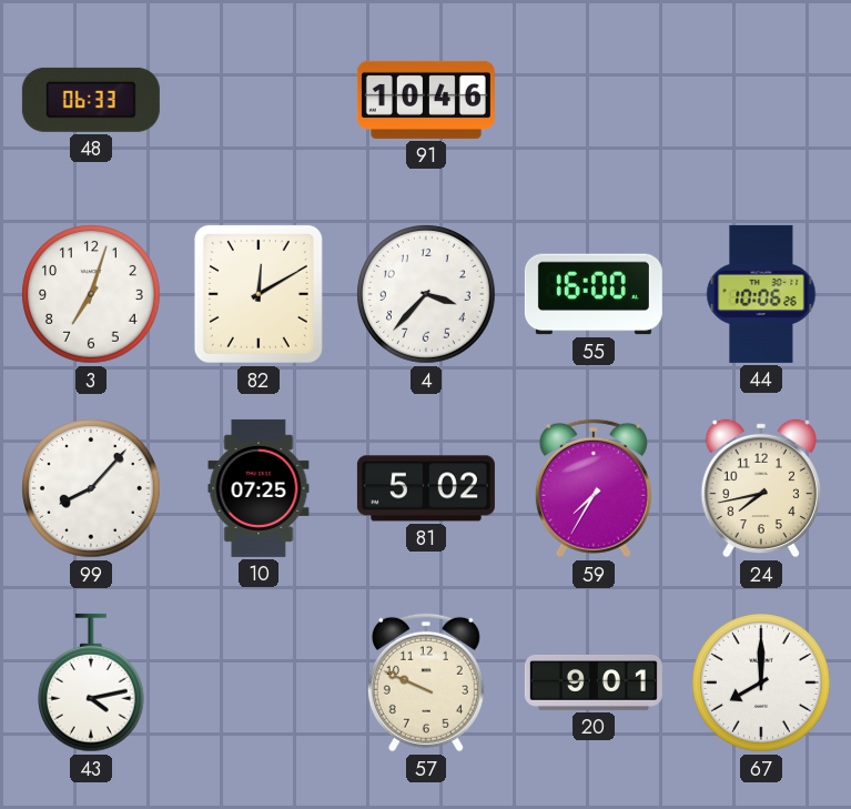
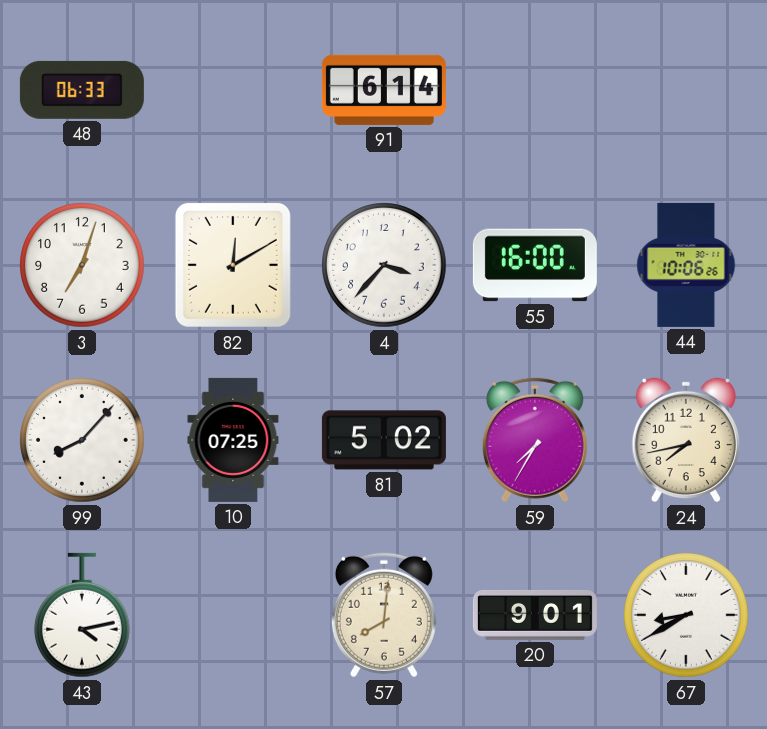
91: 10:46 -> 6:14 (384, 90)
57: 9:49 -> 8:01 (384, 615)
67: 8:00 -> 8:40 (686, 615)
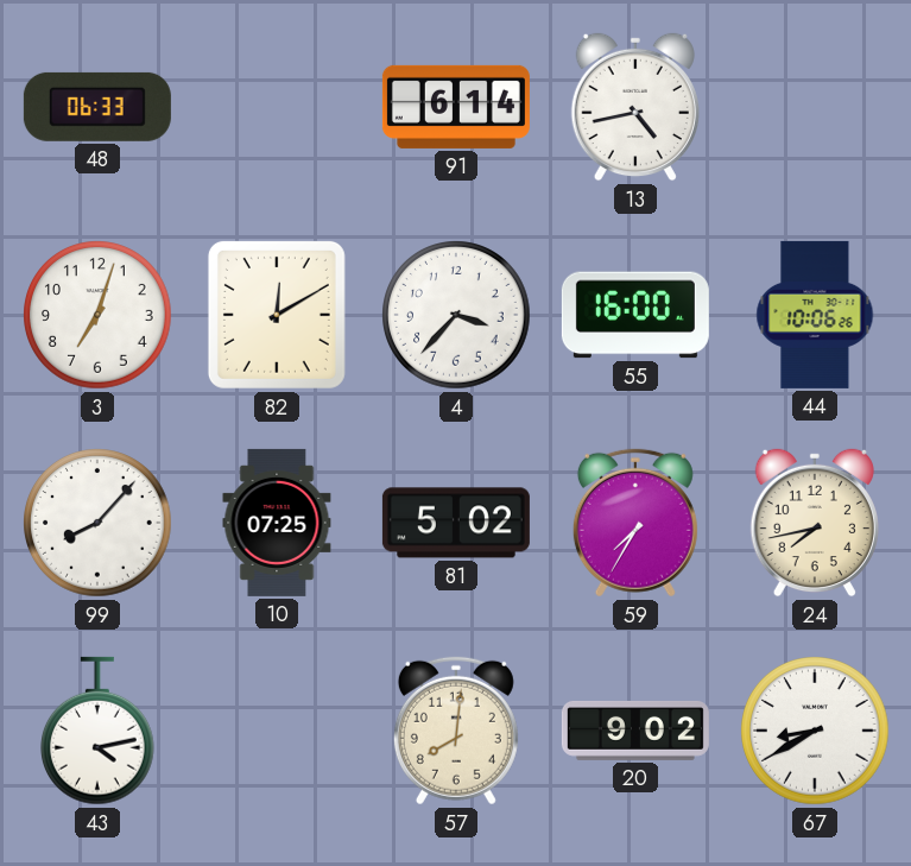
13: none -> 4:43 (635, 107)
20: 9:01 -> 9:02 (635, 731)
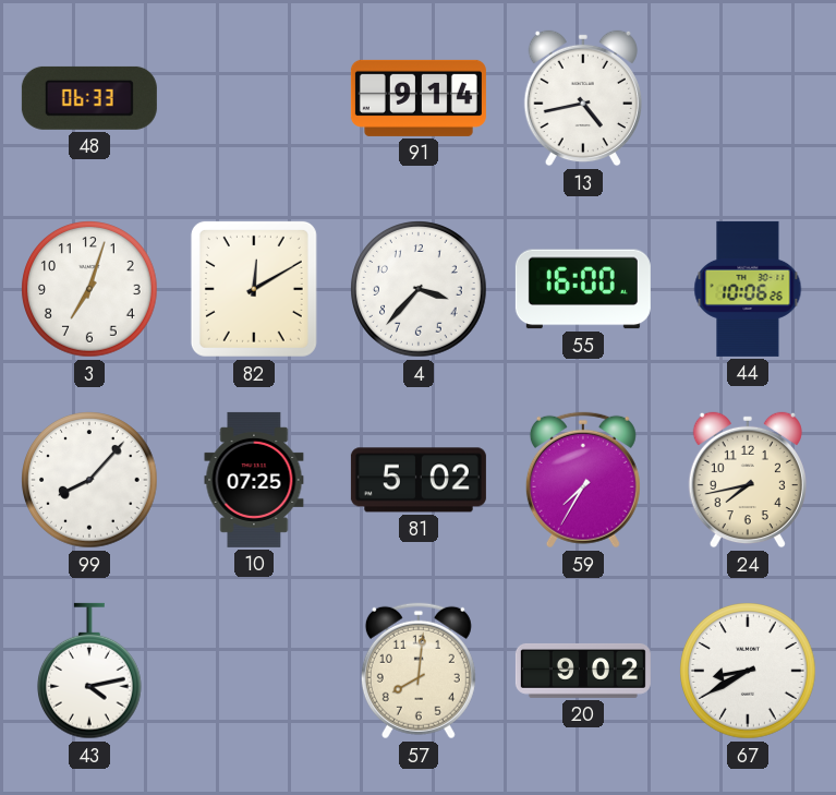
91: 6:14 -> 9:14 (419, 98)
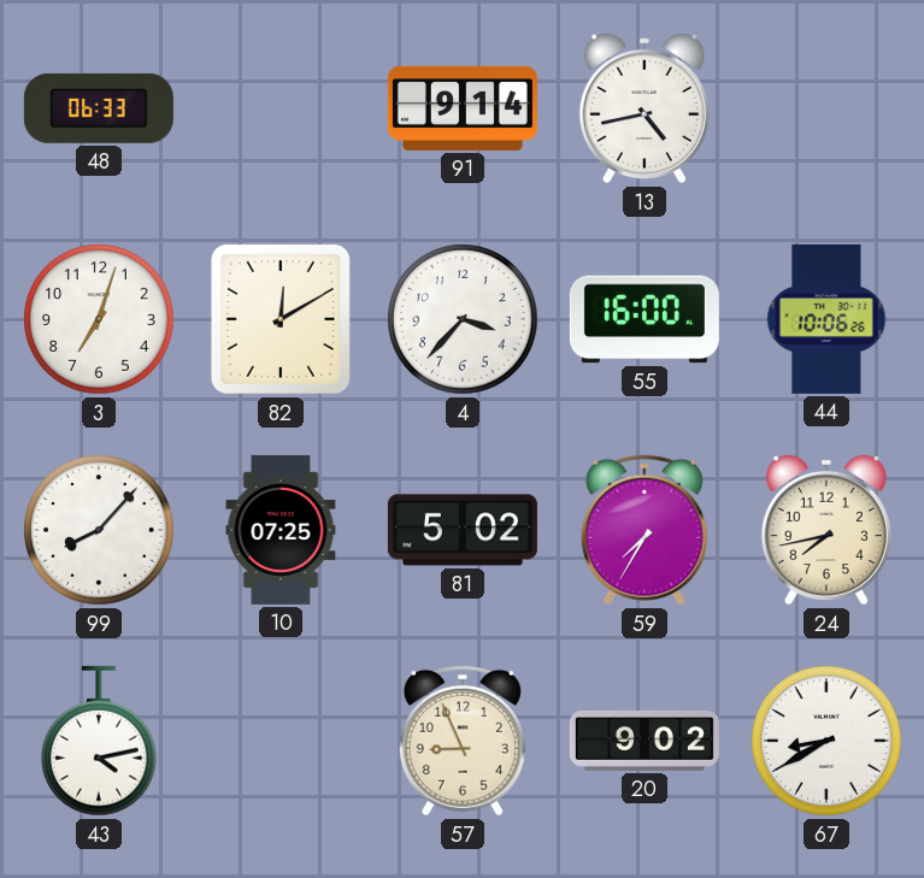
57: 8:01 -> 8:56 (463, 741)
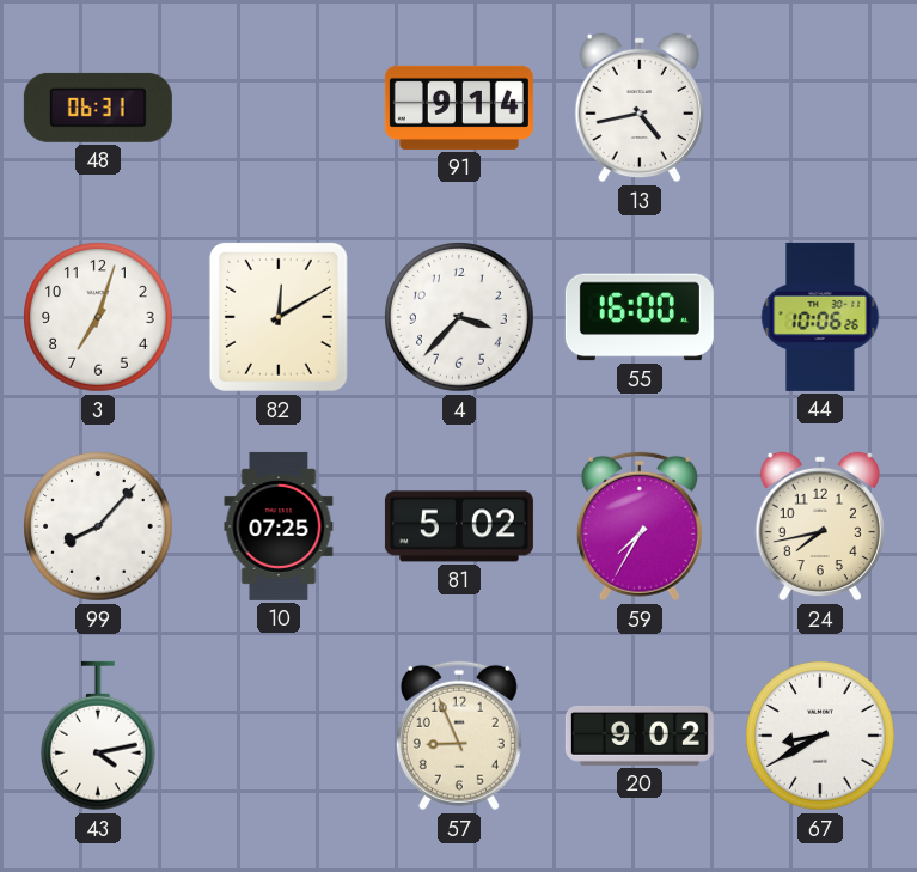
48: 06:33 -> 06:31 (98, 108)
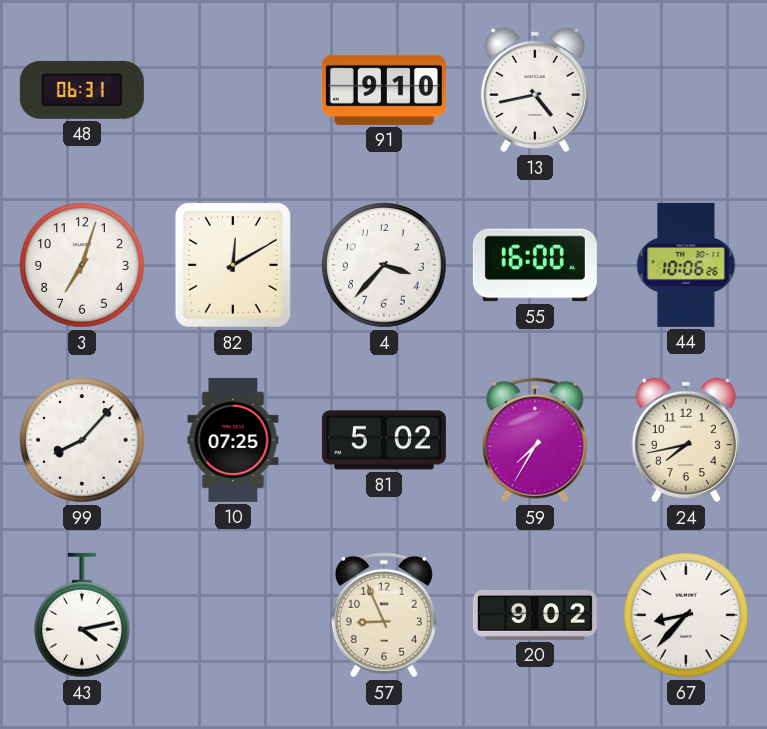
91: 9:14 -> 9:10 (384, 90)
67: 8:40 -> 8:37 (686, 615)
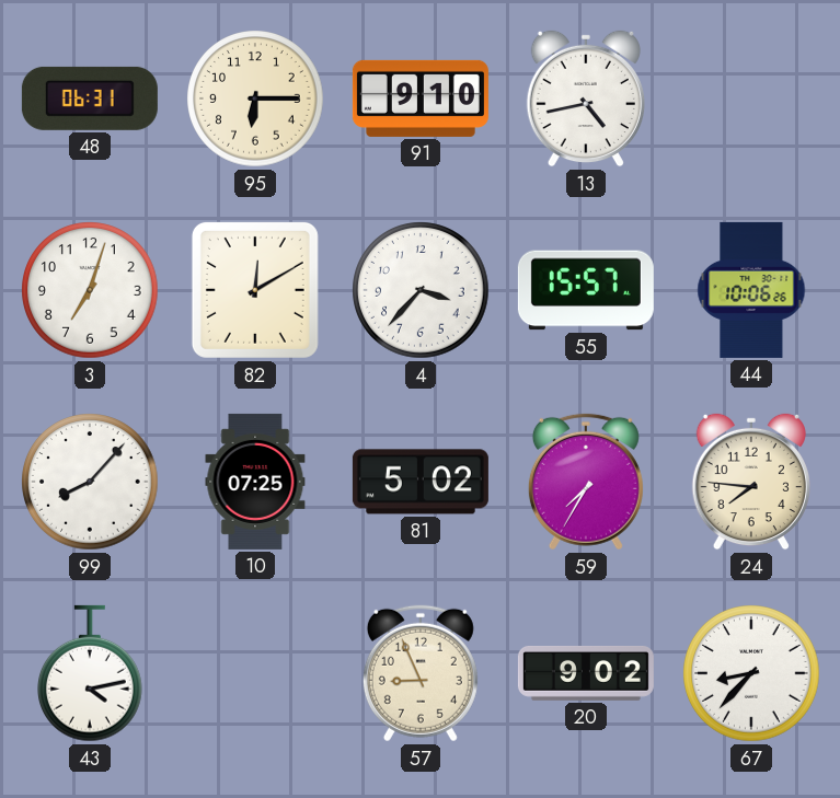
95: none -> 6:15 (255, 99)
55: 16:00 -> 15:57 (586, 290)
24: 7:43 -> 7:46 (751, 482)
